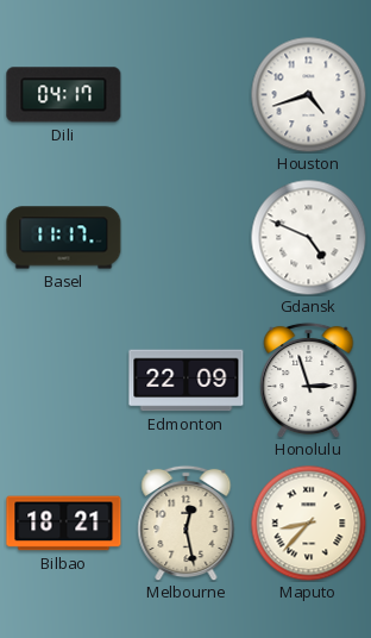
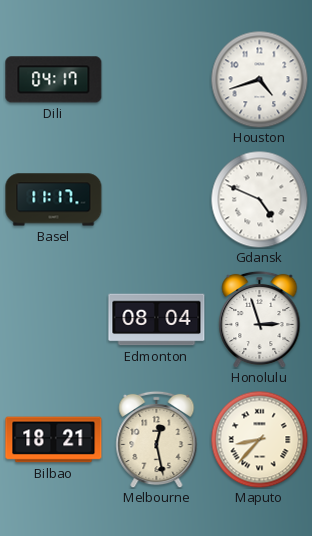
Edmonton: 22:09 -> 08:04 (157, 320)
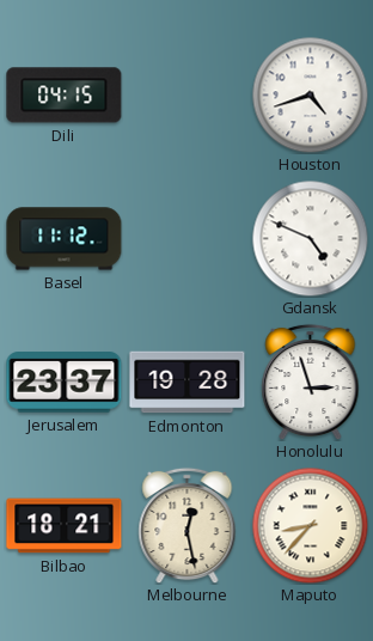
Dili: 04:17 -> 04:15 (65, 96)
Basel: 11:17 -> 11:12 (65, 239)
Jerusalem: none -> 23:37 (65, 383)
Edmonton: 08:04 -> 19:28 (188, 383)
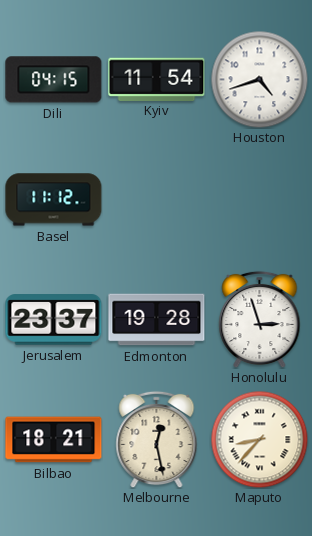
Kyiv: none -> 11:54 (157, 79)
Gdansk: 4:49 -> none (310, 238)
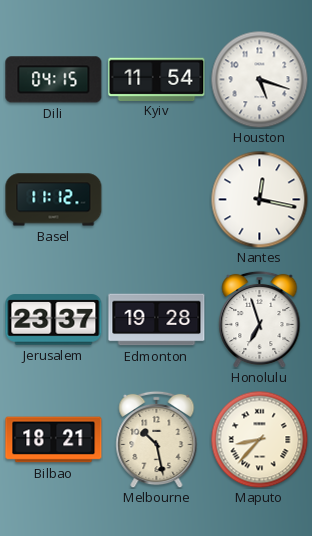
Houston: 4:42 -> 5:18 (259, 79)
Nantes: none -> 12:17 (259, 199)
Honolulu: 2:57 -> 6:57 (260, 319)
Melbourne: 12:28 -> 10:28 (157, 439)
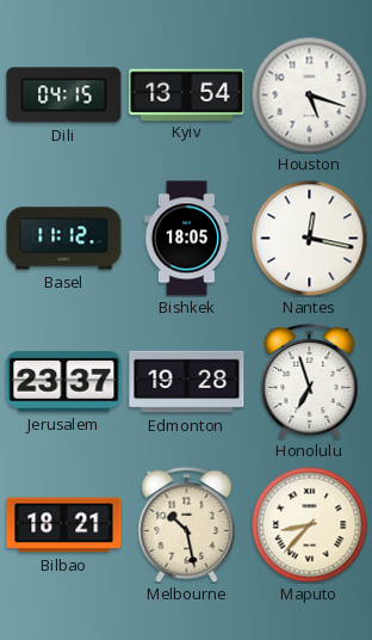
Kyiv: 11:54 -> 13:54 (187, 94)
Bishkek: none -> 18:05 (186, 239)
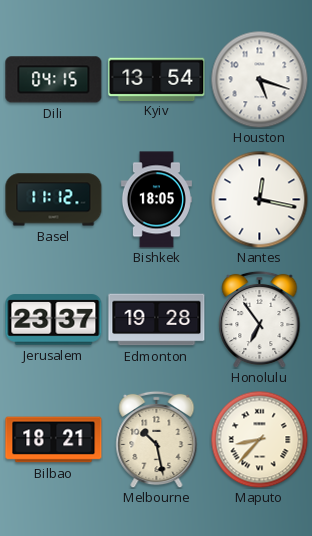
Honolulu: 6:57 -> 6:54 (260, 319)
